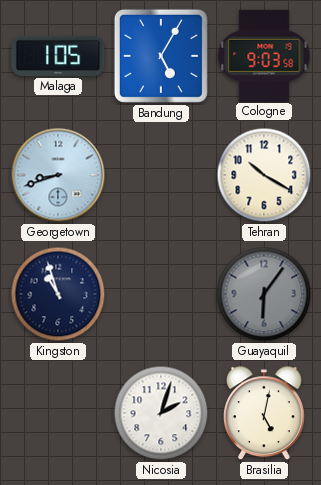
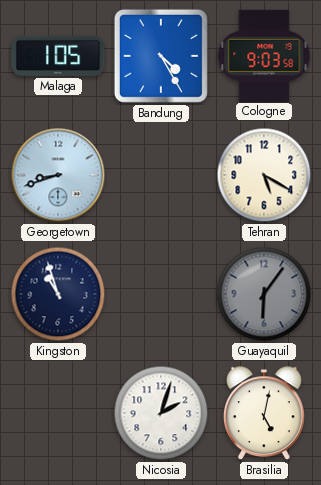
Bandung: 5:05 -> 4:25 (161, 56)
Tehran: 10:20 -> 5:20 (264, 175)
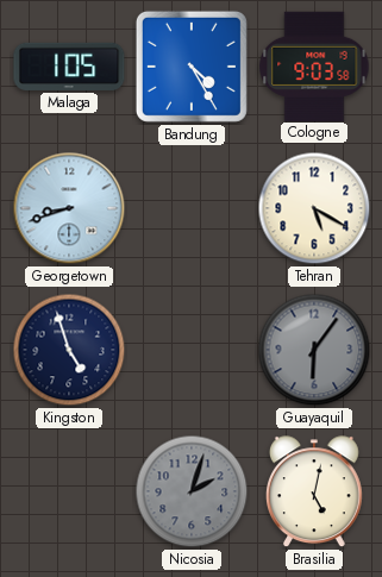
Kingston: 10:57 -> 4:57 (69, 350)
Nicosia dial: white -> grey (192, 491)
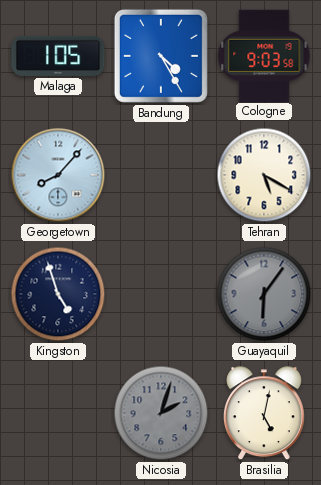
Georgetown: 8:42 -> 8:07 (58, 175)
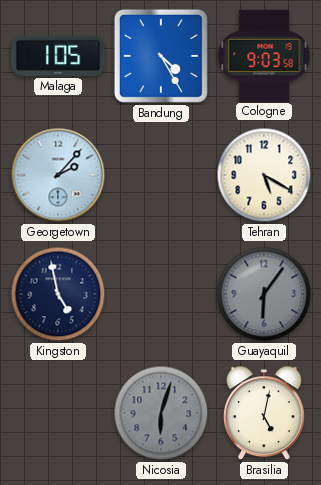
Georgetown: 8:07 -> 2:07 (58, 175)
Kingston: 4:57 -> 4:58 (58, 294)
Nicosia: 2:03 -> 6:03 (161, 413)
